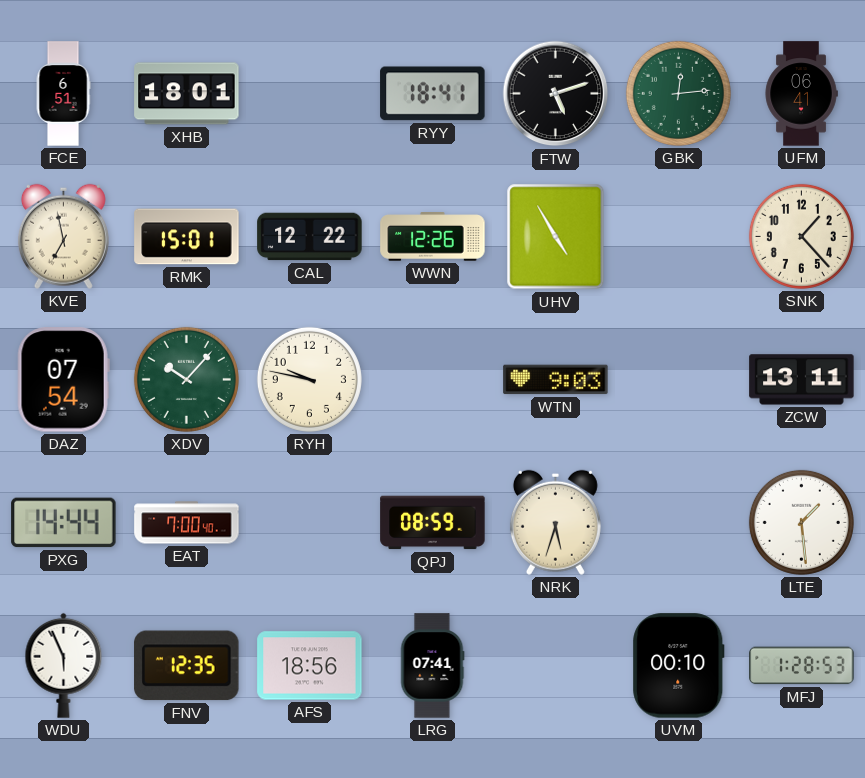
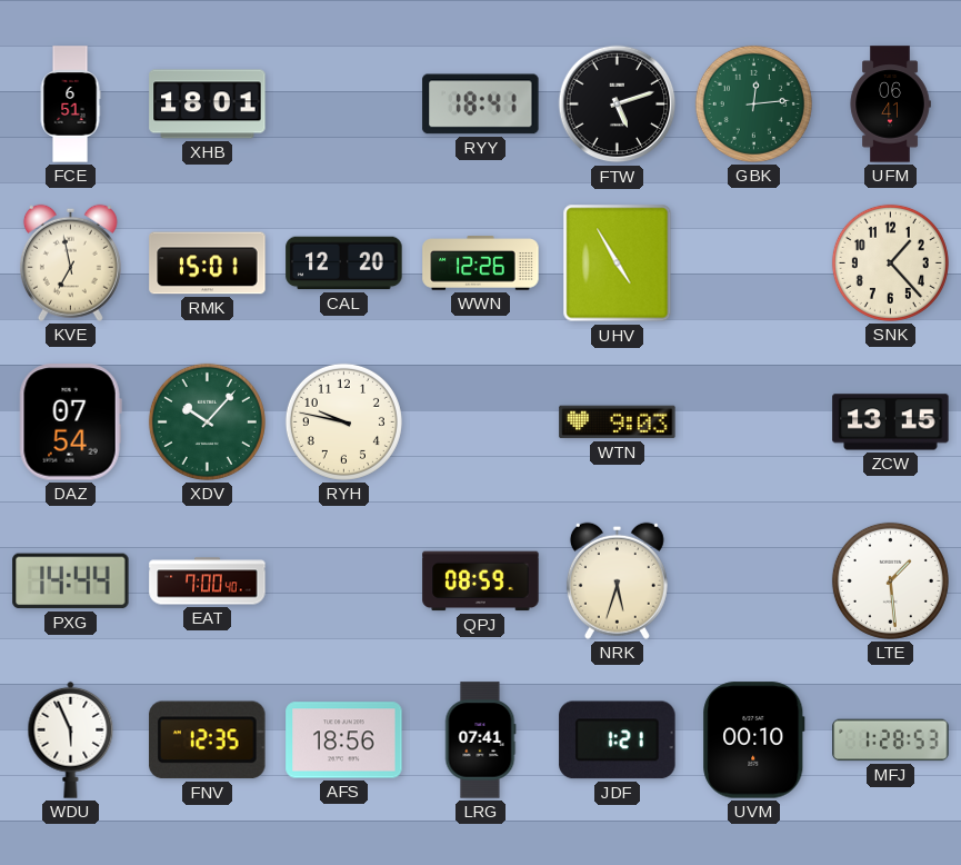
CAL: 12:22 -> 12:20 (344, 264)
ZCW: 13:11 -> 13:15 (891, 422)
JDF: none -> 1:21 (618, 740)
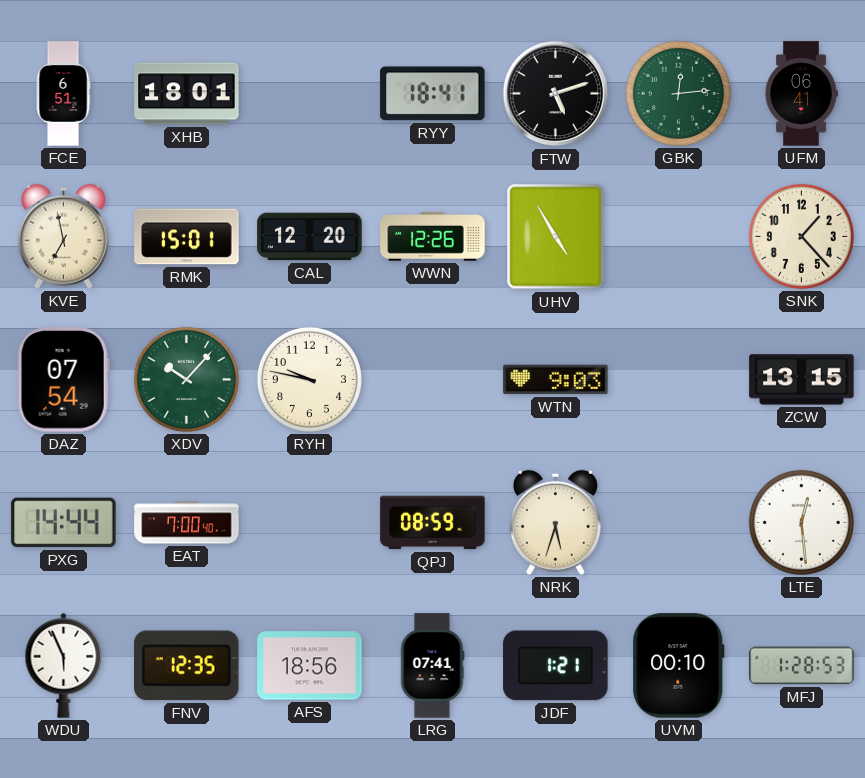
LTE: 1:29 -> 12:29 (801, 522)
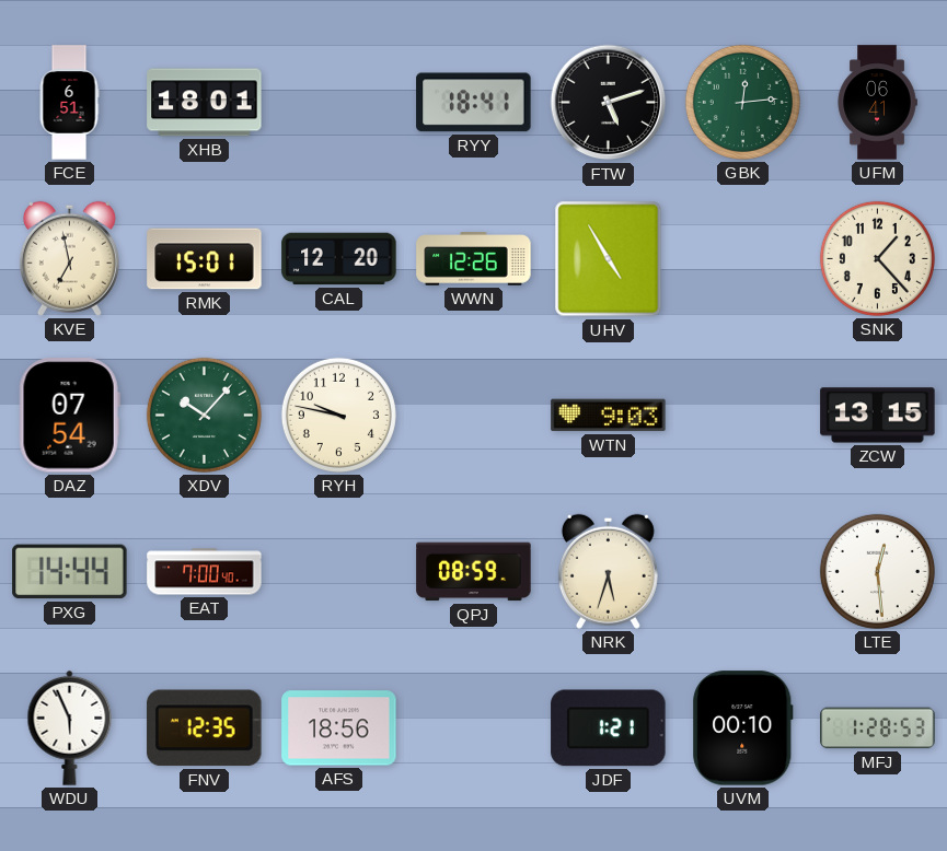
LRG: 07:41 -> none (432, 666)
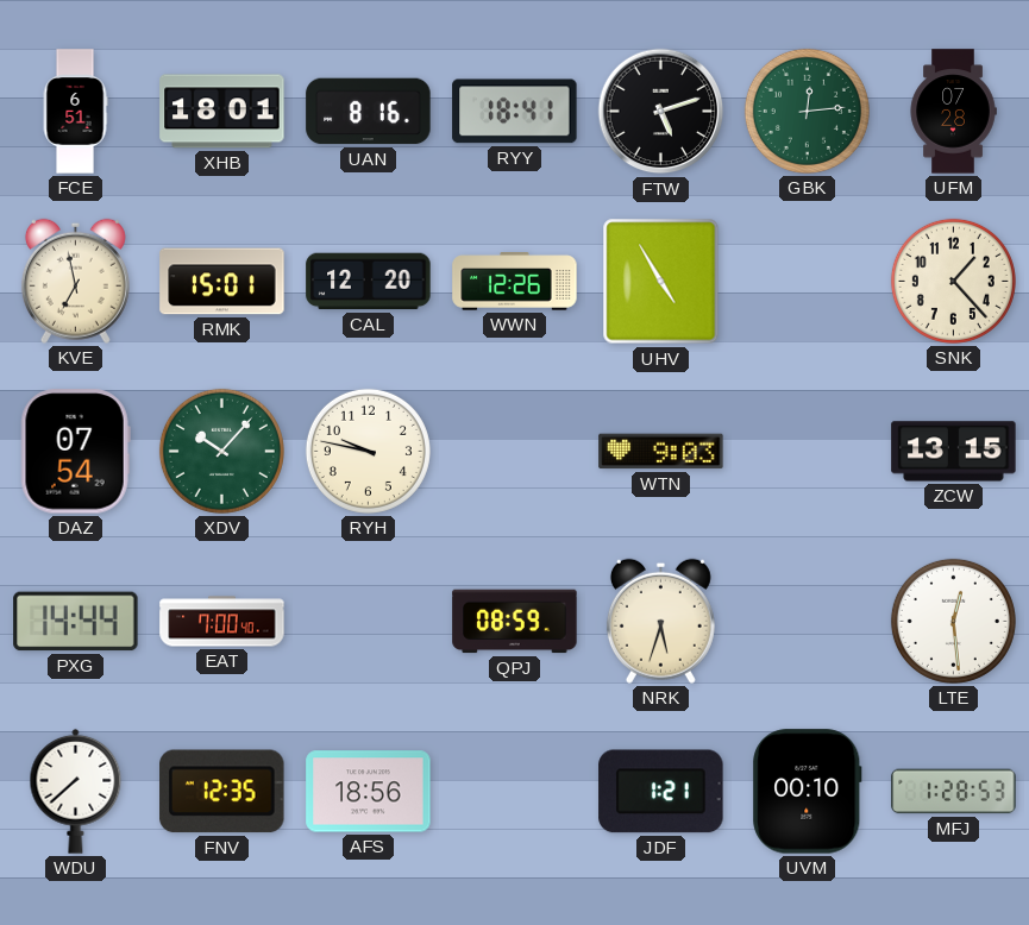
UAN: none -> 8:16 (369, 112)
UFM: 06:41 -> 07:28 (953, 112)
WDU: 5:56 -> 7:38 (76, 791)
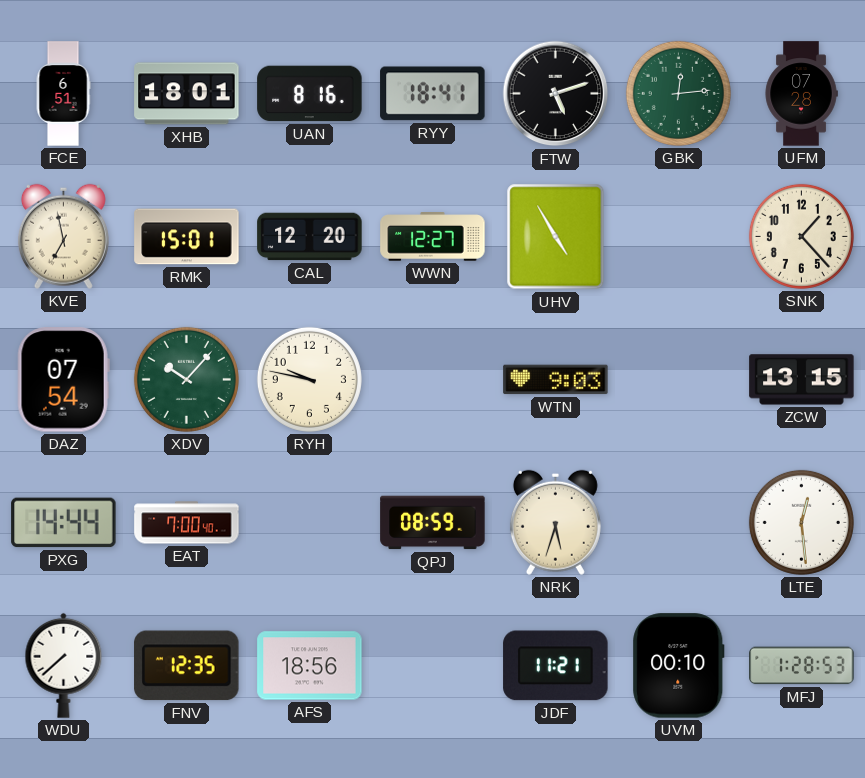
WWN: 12:26 -> 12:27 (433, 237)
JDF: 1:21 -> 11:21 (556, 666)
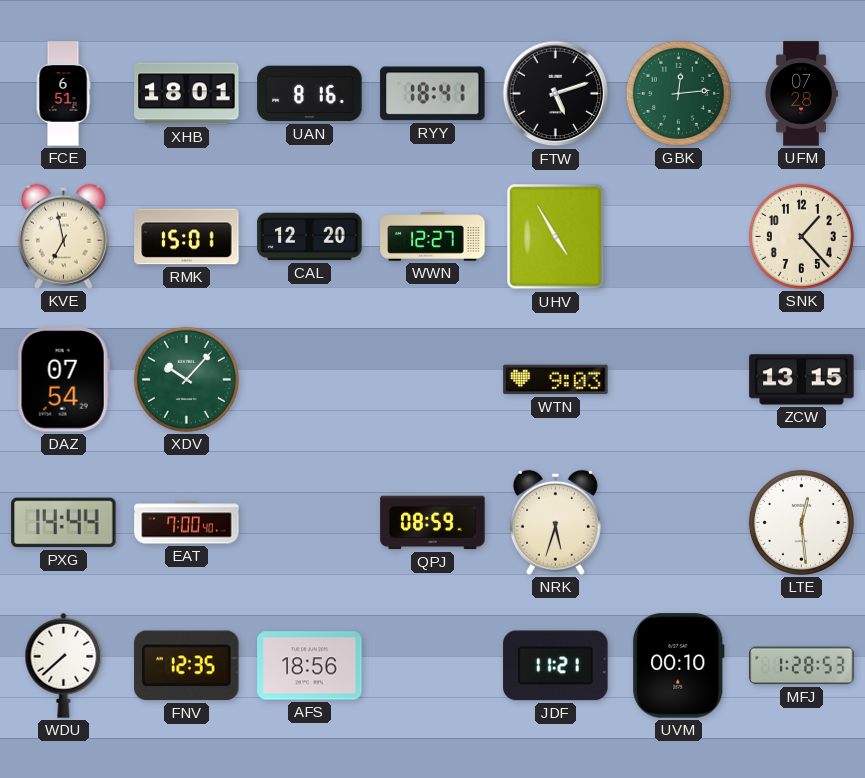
RYH: 9:47 -> none (309, 379)
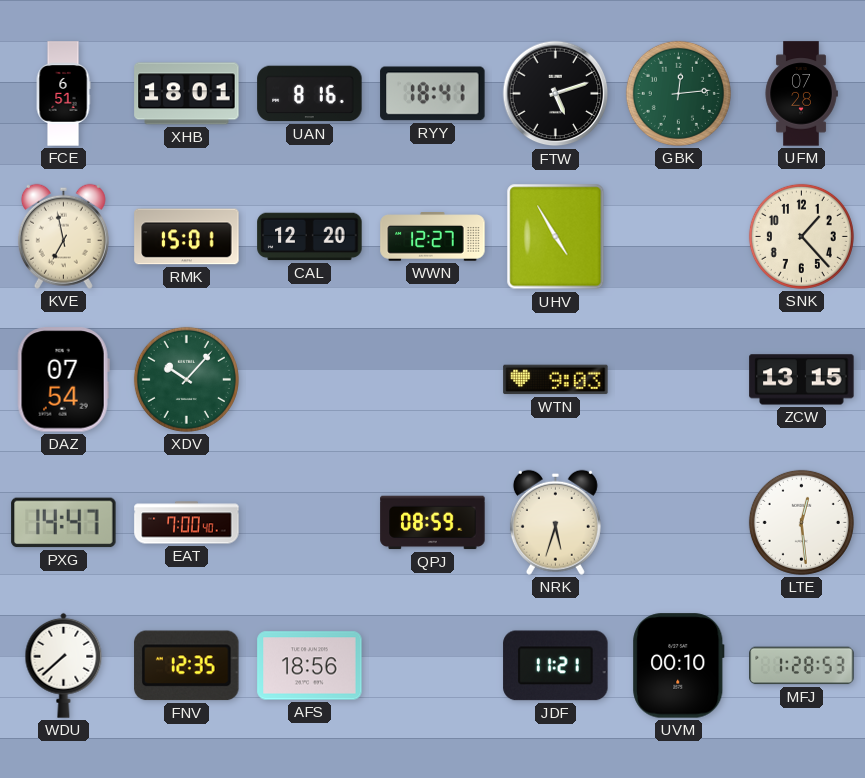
PXG: 14:44 -> 14:47 (64, 523)
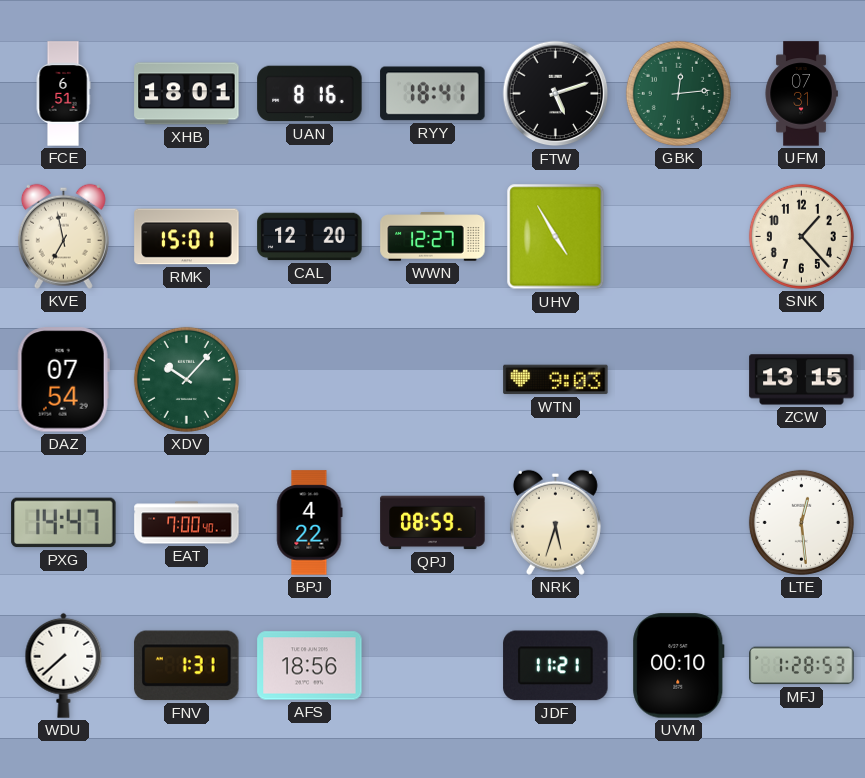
UFM: 07:28 -> 07:31 (801, 94)
BPJ: none -> 4:22 (310, 523)
FNV: 12:35 -> 1:31 (187, 666)
